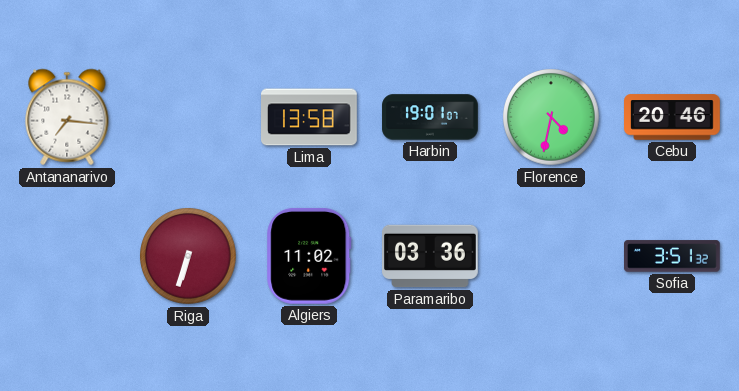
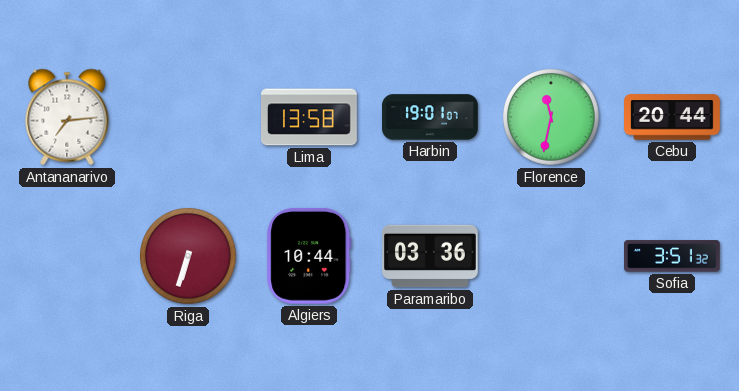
Antananarivo: 7:16 -> 7:14 (67, 117)
Florence: 4:32 -> 11:32 (551, 117)
Cebu: 20:46 -> 20:44 (673, 117)
Algiers: 11:02 -> 10:44 (309, 256)
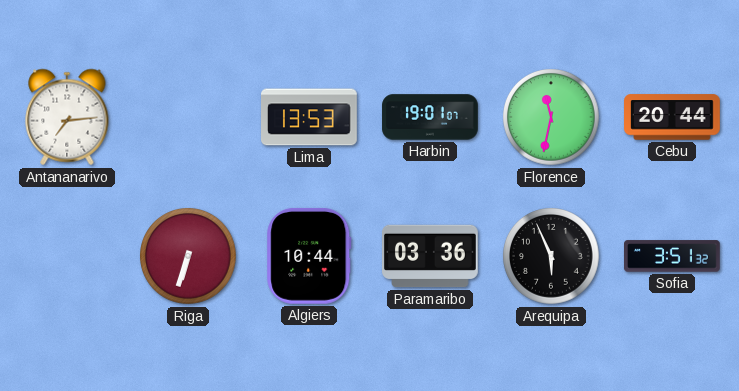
Lima: 13:58 -> 13:53 (310, 117)
Arequipa: none -> 5:56 (551, 256)
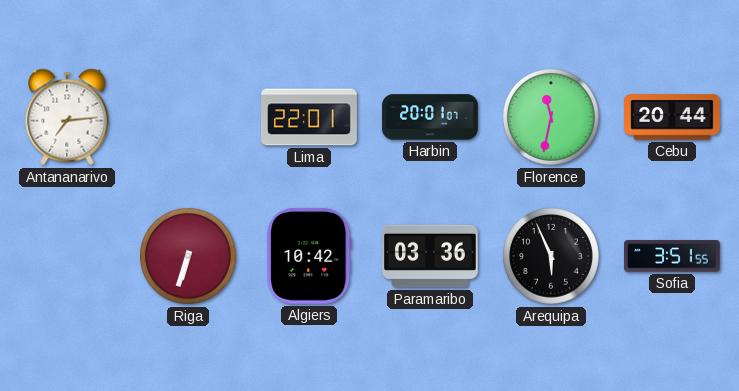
Lima: 13:53 -> 22:01 (310, 117)
Harbin: 19:01 -> 20:01 (430, 117)
Algiers: 10:44 -> 10:42 (309, 256)
Sofia: 3:51:32 -> 3:51:55 (673, 256)
